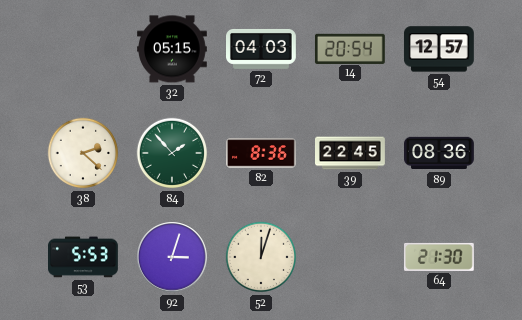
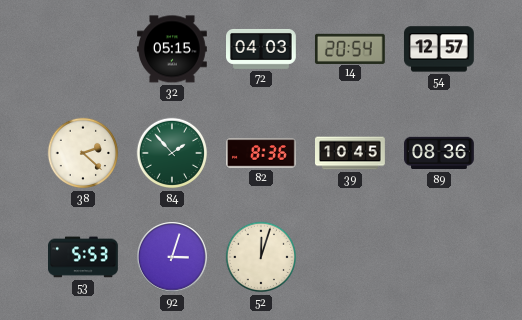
39: 22:45 -> 10:45 (351, 153)
64: 21:30 -> none (439, 257)
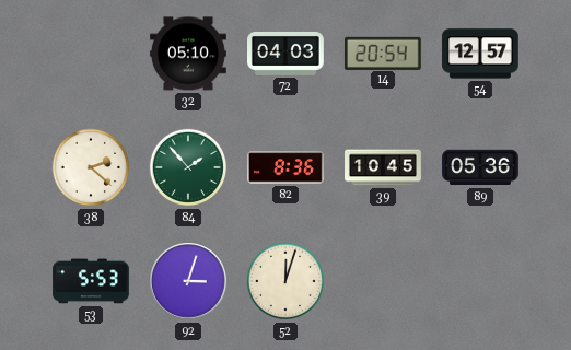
32: 05:15 -> 05:10 (189, 54)
89: 08:36 -> 05:36 (481, 167)
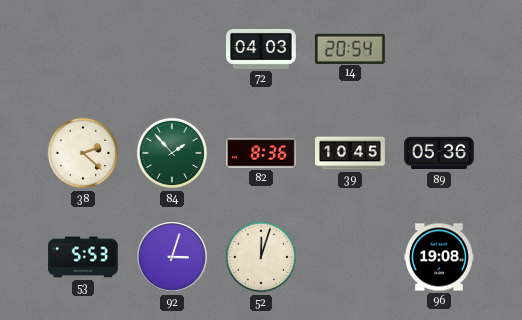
32: 05:10 -> none (189, 54)
54: 12:57 -> none (480, 54)
96: none -> 19:08 (440, 257)
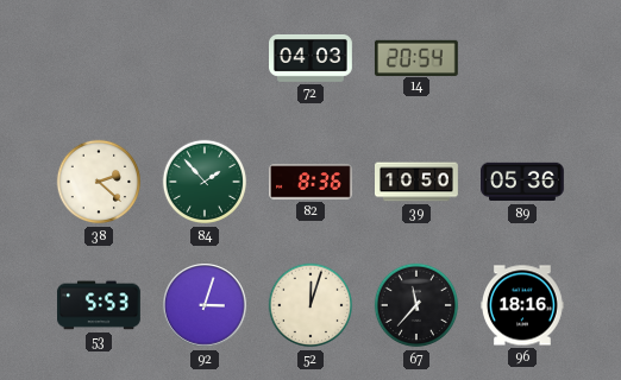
39: 10:45 -> 10:50 (418, 182)
67: none -> 11:37 (416, 305)
96: 19:08 -> 18:16 (523, 305)
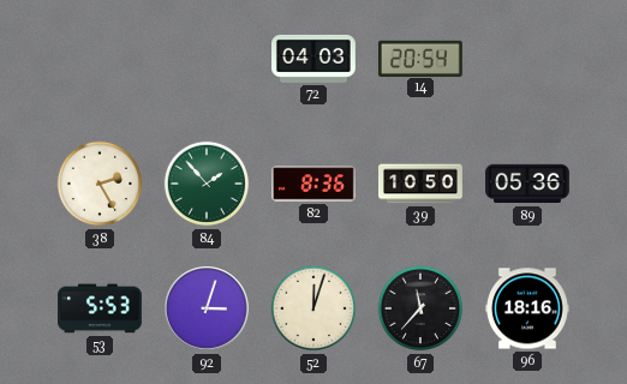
38: 2:22 -> 2:25 (100, 184)
